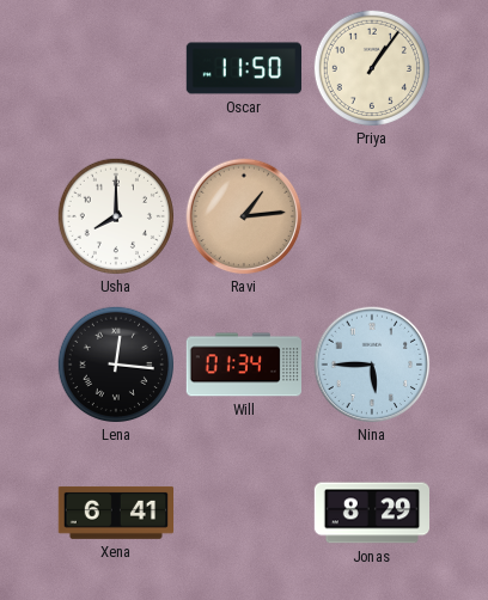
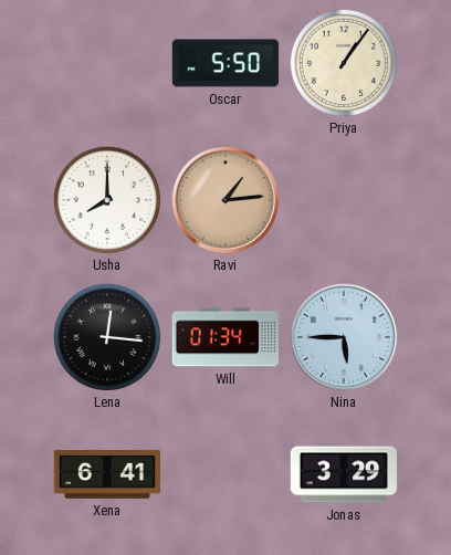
Oscar: 11:50 -> 5:50 (224, 63)
Jonas: 8:29 -> 3:29 (343, 474)
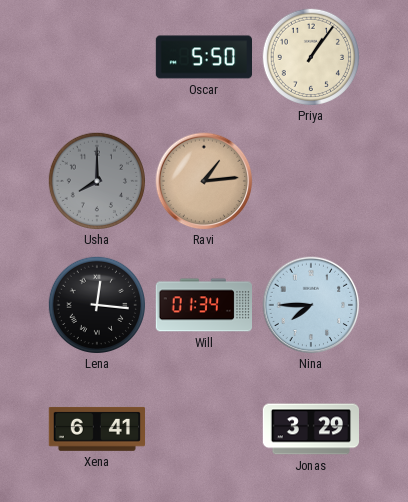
Usha dial: white -> grey (96, 180)
Nina: 5:45 -> 7:45 (311, 305)
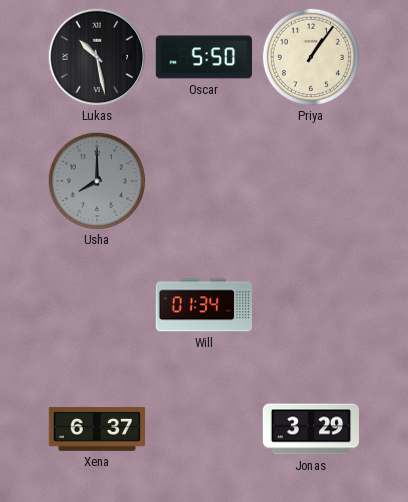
Lukas: none -> 10:28 (97, 57)
Ravi: 1:14 -> none (204, 181)
Lena: 12:16 -> none (96, 304)
Nina: 7:45 -> none (311, 305)
Xena: 6:41 -> 6:37 (96, 429)
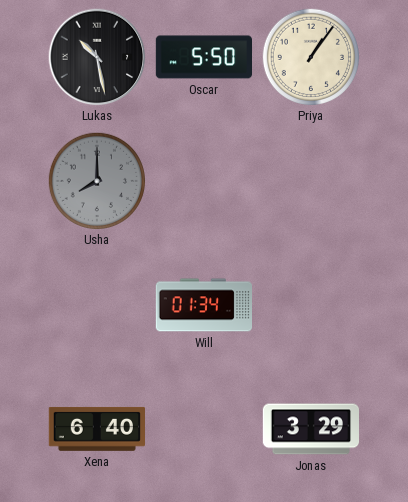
Xena: 6:37 -> 6:40 (96, 429)
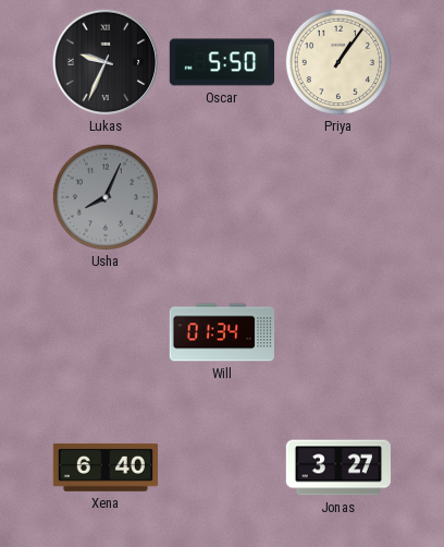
Lukas: 10:28 -> 9:34 (106, 62)
Usha: 8:00 -> 8:04 (104, 196)
Jonas: 3:29 -> 3:27 (337, 467)
